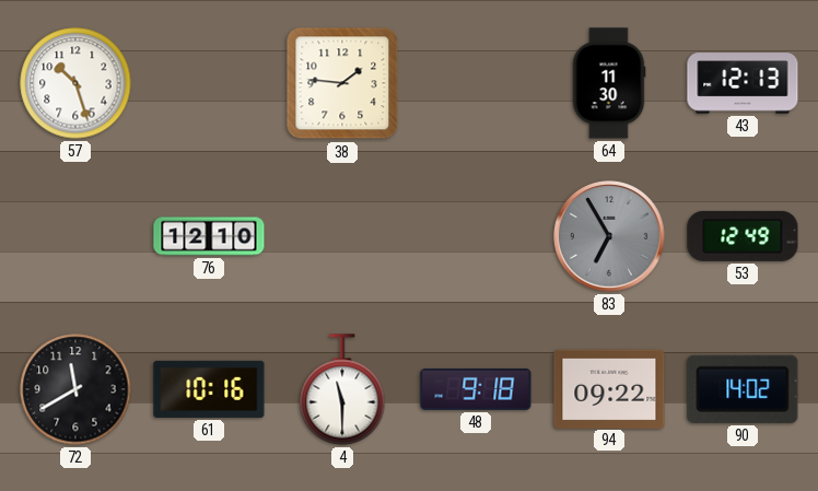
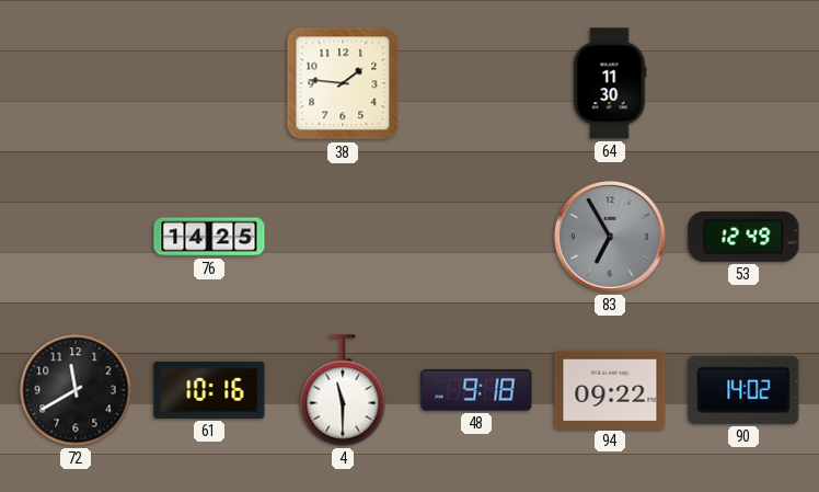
57: 10:27 -> none (75, 83)
43: 12:13 -> none (743, 83)
76: 12:10 -> 14:25 (209, 237)
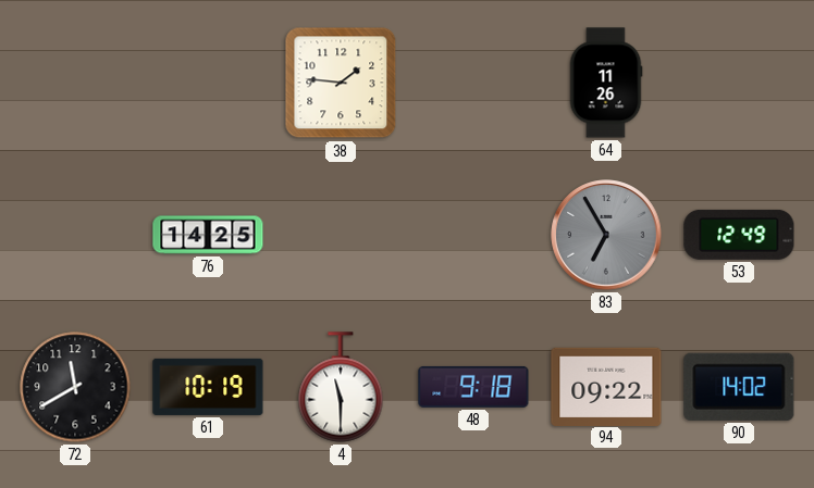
64: 11:30 -> 11:26 (606, 83)
61: 10:16 -> 10:19 (208, 387)
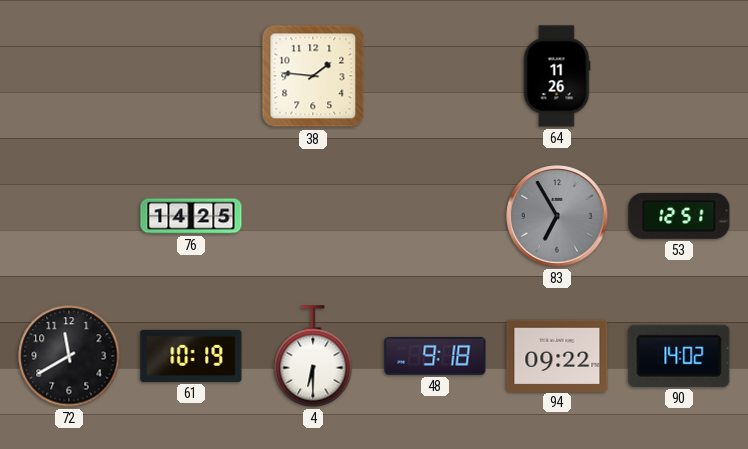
53: 12:49 -> 12:51 (679, 216)
4: 11:30 -> 6:30 (313, 356)
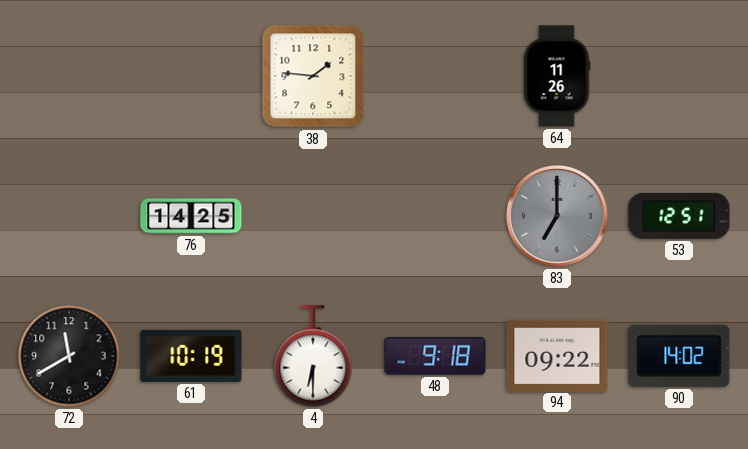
83: 6:55 -> 7:00 (557, 216)
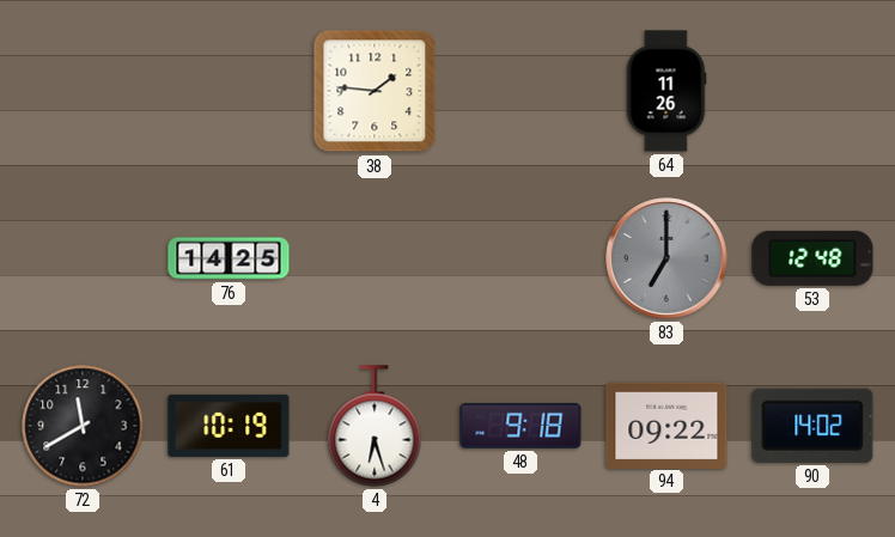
53: 12:51 -> 12:48 (812, 258)
4: 6:30 -> 6:27 (375, 426)
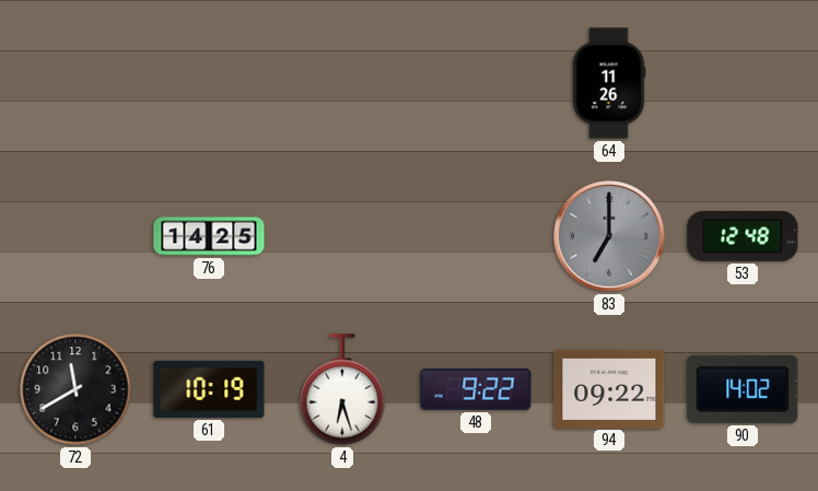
38: 1:46 -> none (375, 91)
48: 9:18 -> 9:22 (476, 389)
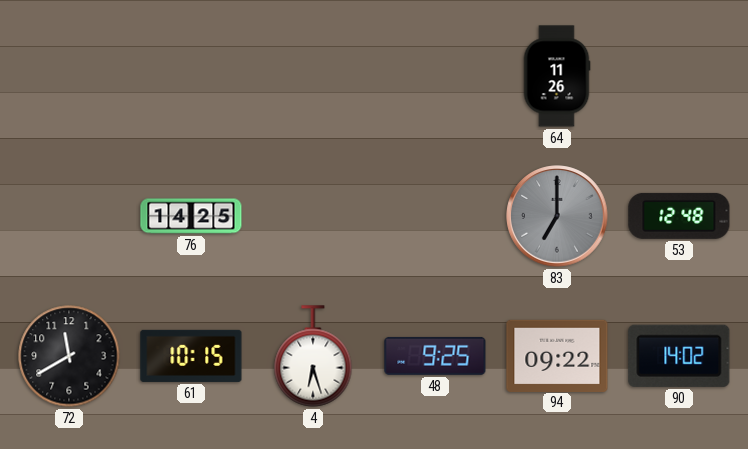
61: 10:19 -> 10:15 (191, 356)
48: 9:22 -> 9:25 (435, 356)
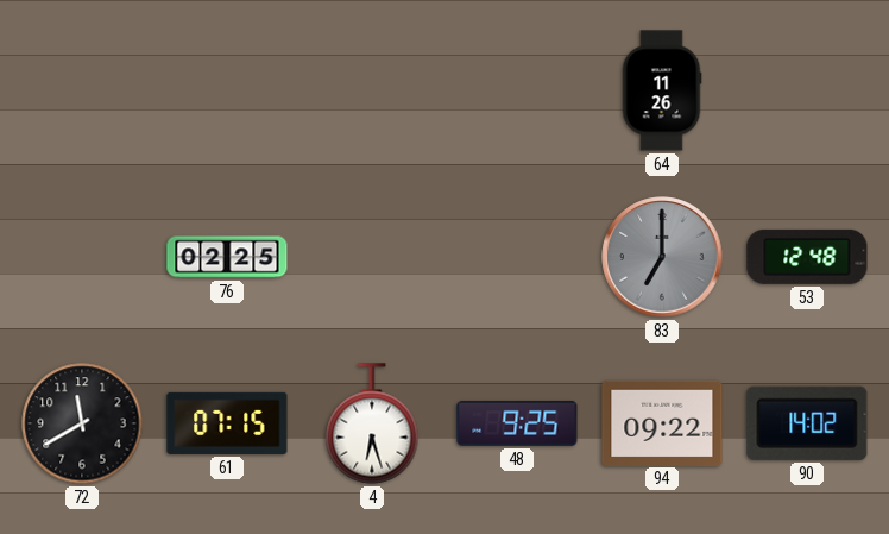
76: 14:25 -> 02:25 (227, 257)
61: 10:15 -> 07:15 (227, 423)
